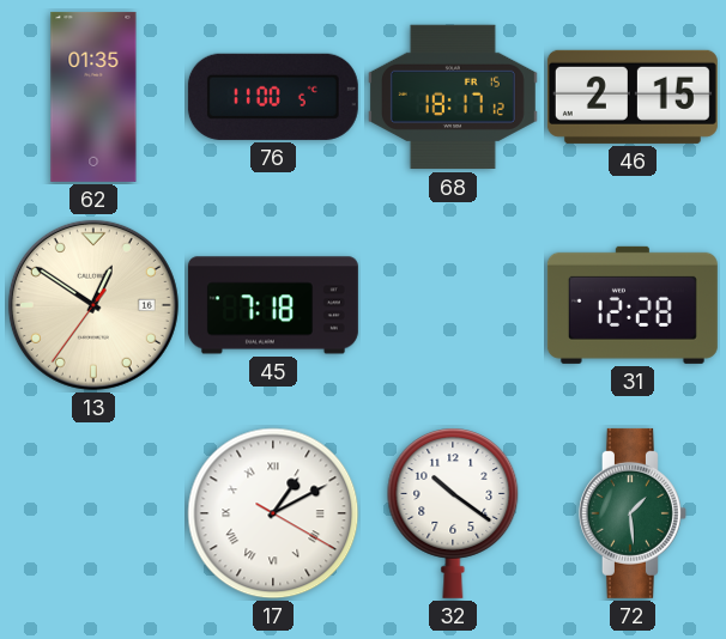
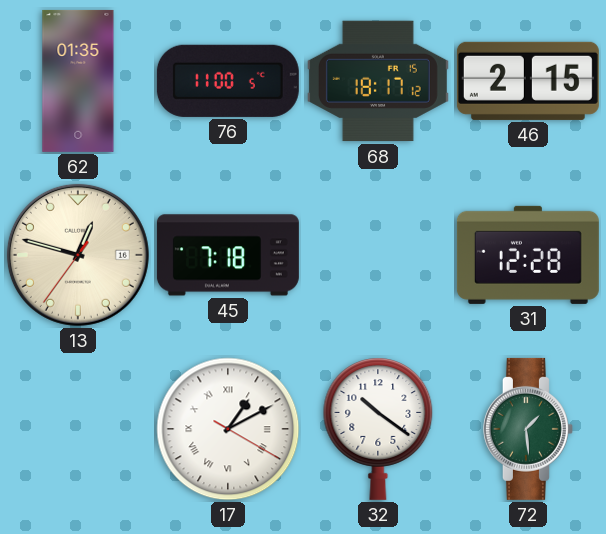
13: 12:50 -> 12:47 (78, 255)
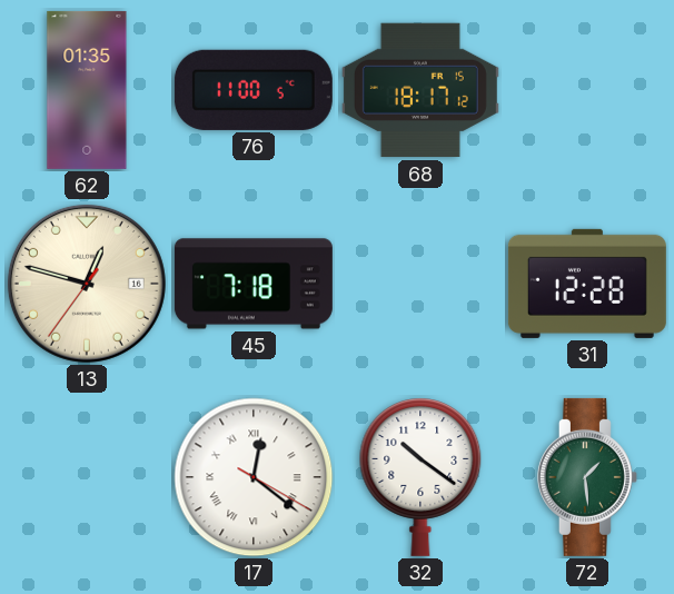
46: 2:15 -> none (528, 81)
17: 1:10 -> 12:21 (254, 477)
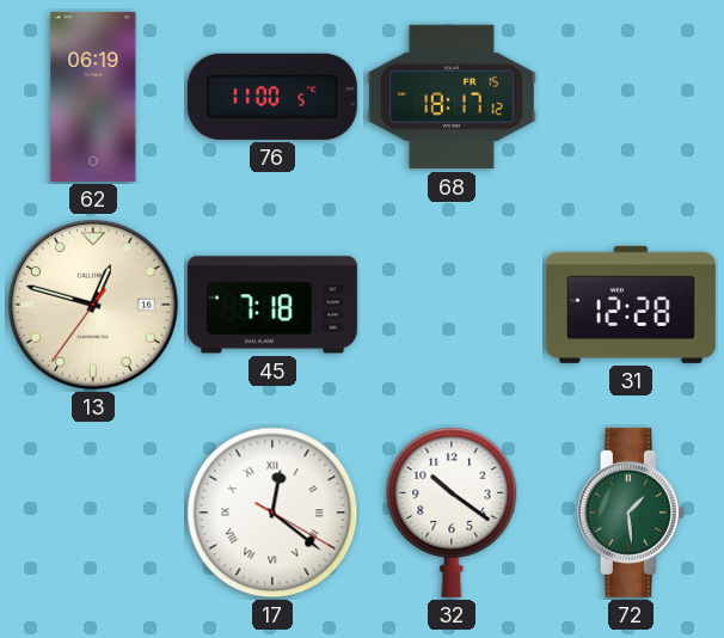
62: 01:35 -> 06:19 (93, 97)
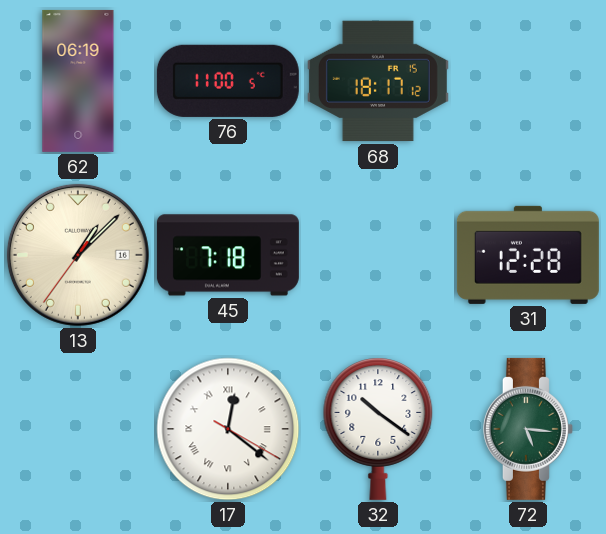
13: 12:47 -> 1:07 (78, 255)
72: 1:29 -> 5:16 (528, 429)
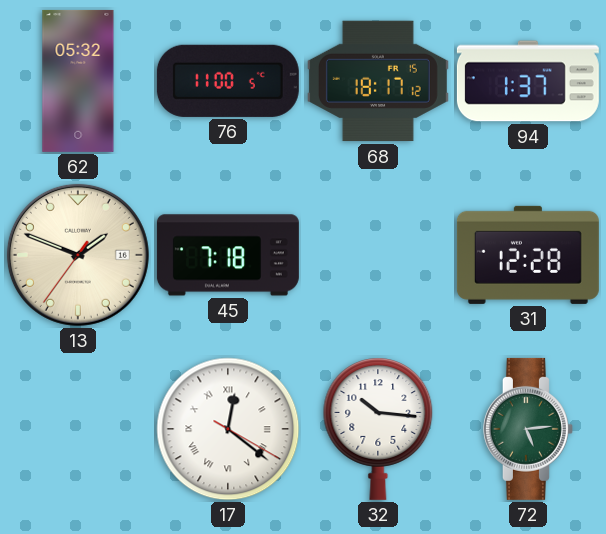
62: 06:19 -> 05:32 (78, 81)
94: none -> 1:37 (528, 81)
13: 1:07 -> 1:48 (78, 255)
32: 10:21 -> 10:16 (378, 429)
72: 5:16 -> 5:14 (528, 429)
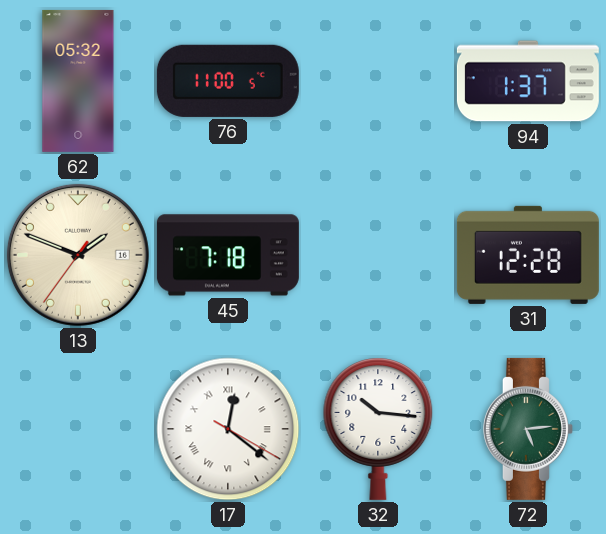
68: 18:17 -> none (378, 81)
